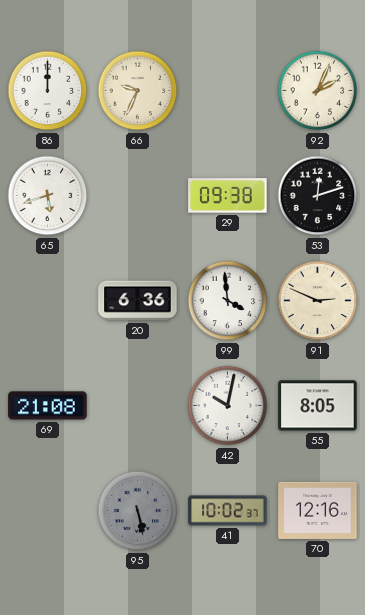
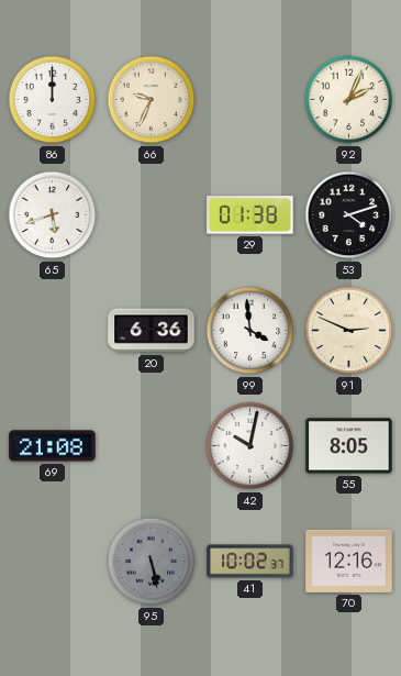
29: 09:38 -> 01:38 (250, 215)
53: 12:12 -> 4:12 (349, 215)
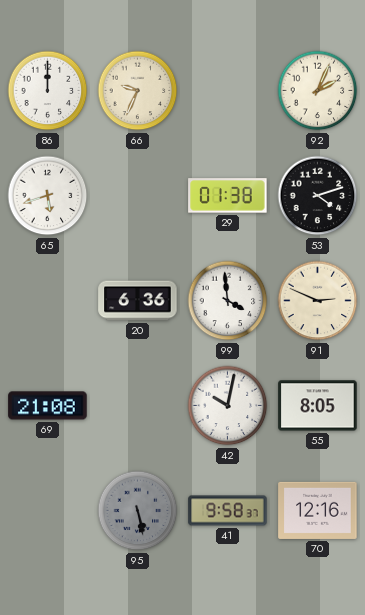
41: 10:02 -> 9:58 (228, 511)
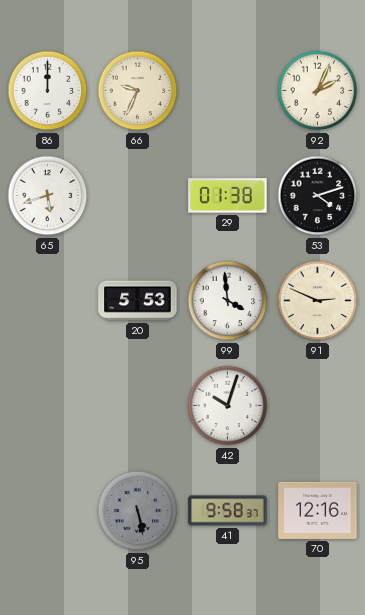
20: 6:36 -> 5:53 (138, 301)
69: 21:08 -> none (48, 406)
42: 10:02 -> 10:03 (228, 406)
55: 8:05 -> none (318, 406)
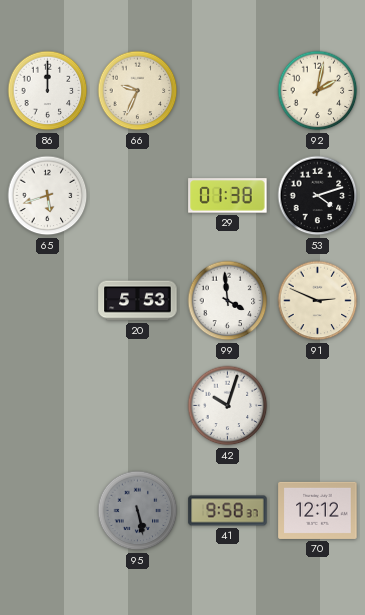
92: 2:04 -> 2:02 (318, 91)
70: 12:16 -> 12:12 (318, 510)
